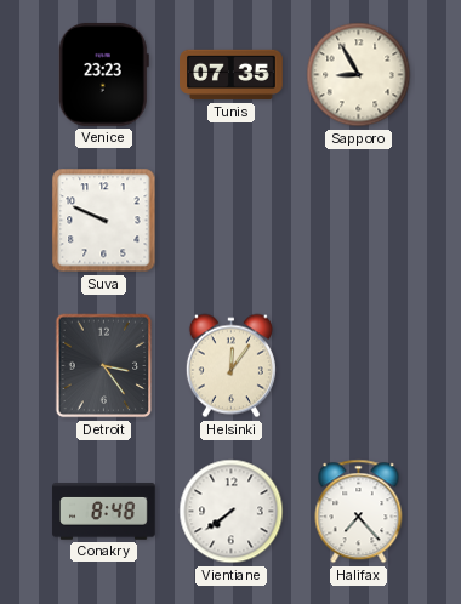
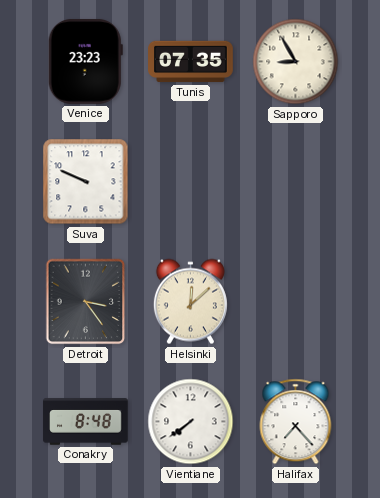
Helsinki: 12:06 -> 12:08 (190, 302)
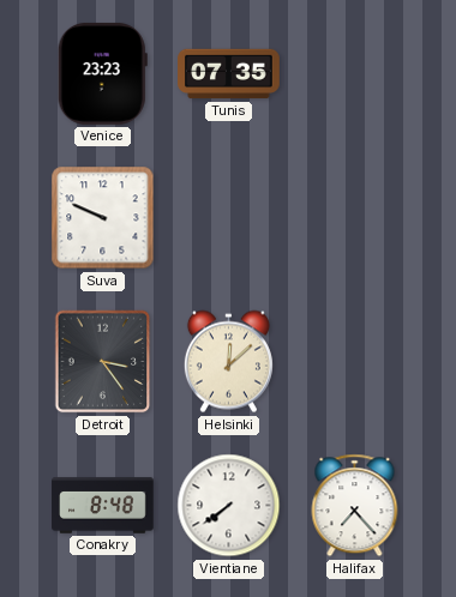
Sapporo: 8:55 -> none (296, 62)
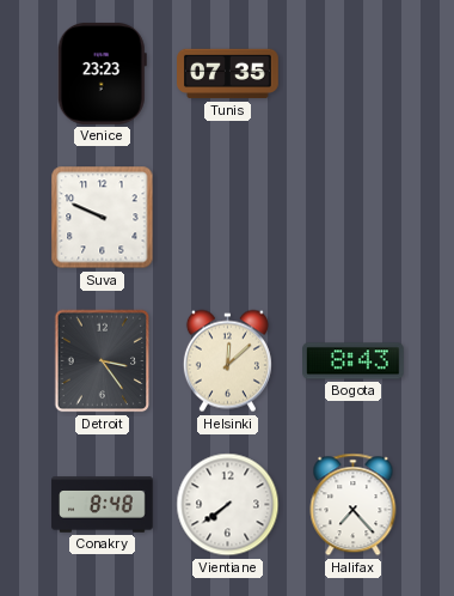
Bogota: none -> 8:43 (354, 361)
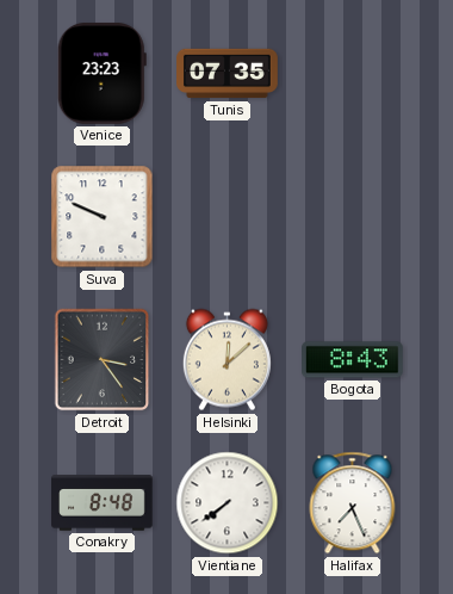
Halifax: 7:23 -> 7:26 (353, 503)
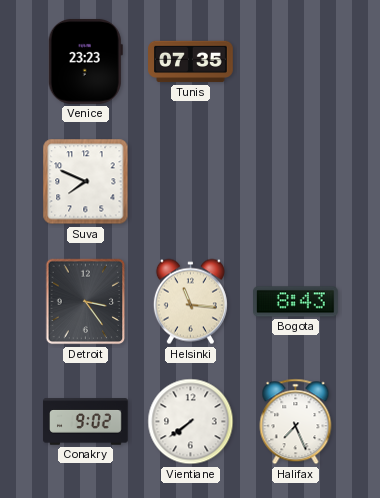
Suva: 9:49 -> 7:49 (86, 182)
Helsinki: 12:08 -> 11:16 (190, 302)
Conakry: 8:48 -> 9:02 (86, 422)
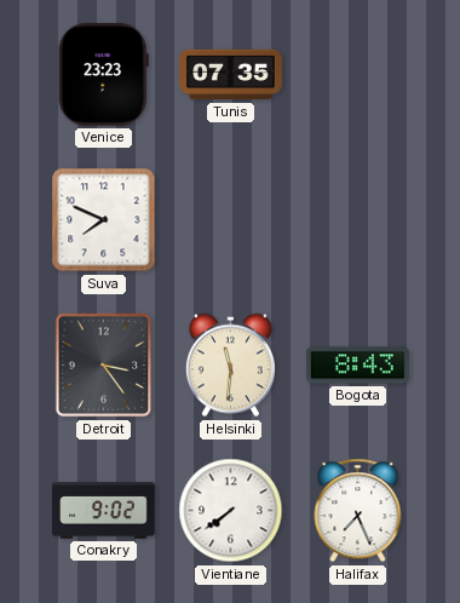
Helsinki: 11:16 -> 11:31 (230, 366)
